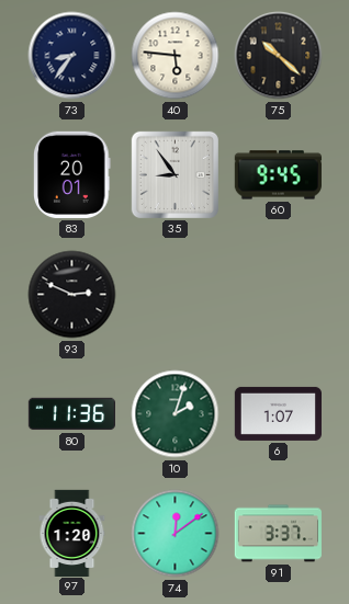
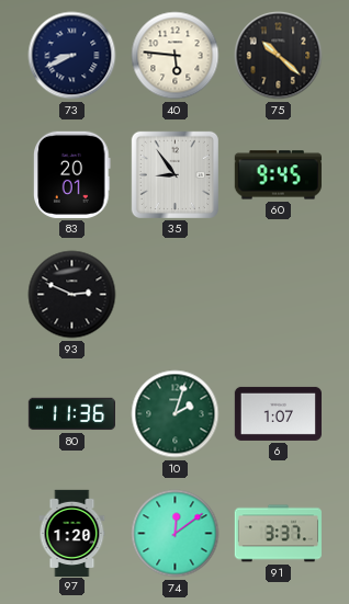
73: 8:36 -> 8:41 (72, 56)
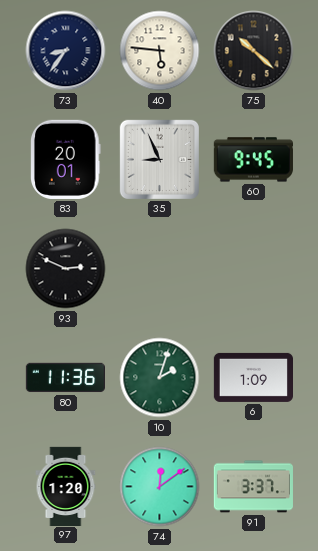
73: 8:41 -> 8:36 (66, 51)
35: 8:54 -> 8:56 (159, 159)
6: 1:07 -> 1:09 (253, 377)
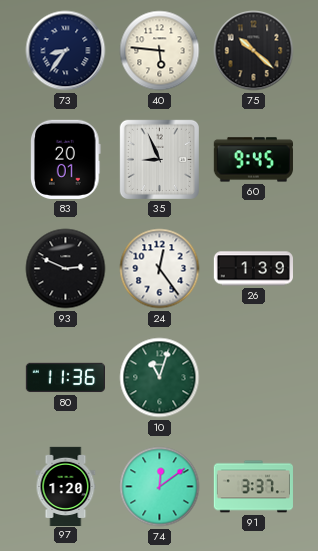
24: none -> 12:24 (160, 269)
26: none -> 1:39 (253, 269)
10: 2:03 -> 11:03 (160, 378)
6: 1:09 -> none (253, 377)
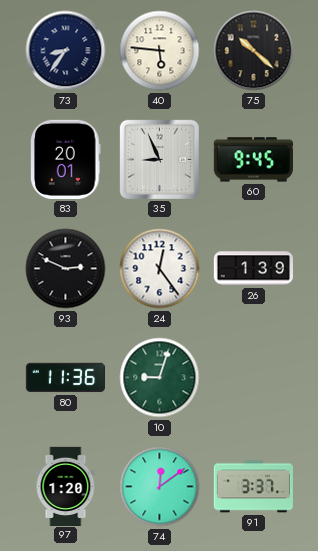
10: 11:03 -> 9:03 (160, 378)
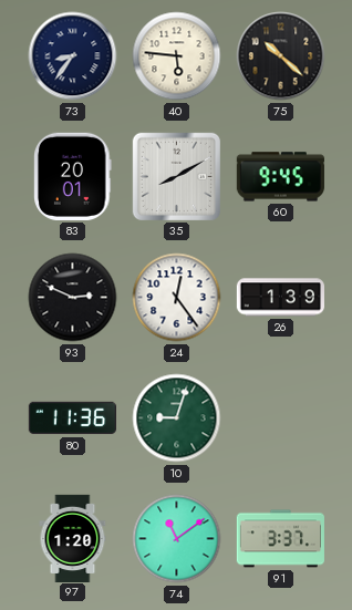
35: 8:56 -> 8:10 (176, 176)
74: 12:09 -> 11:09 (177, 539)
